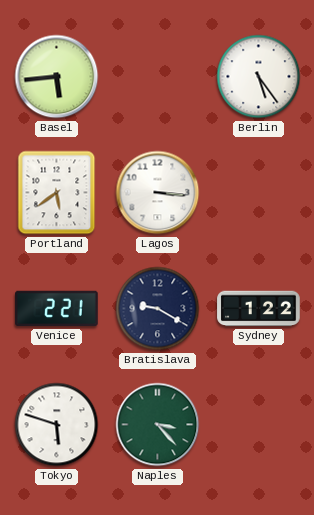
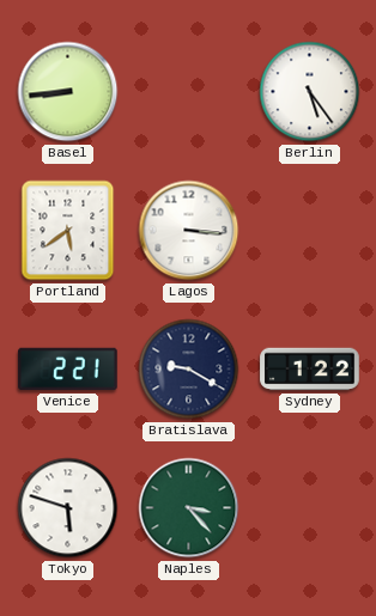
Basel: 5:44 -> 8:44 (68, 92)
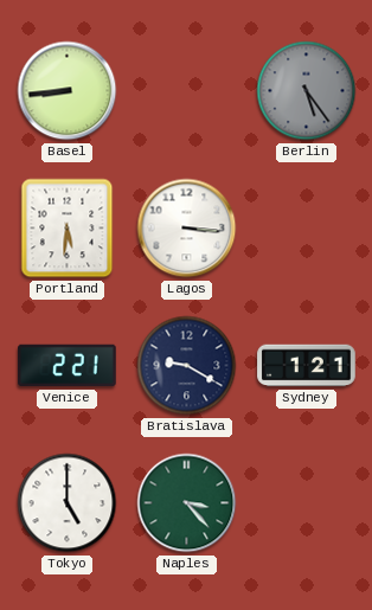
Berlin dial: white -> grey (307, 91)
Portland: 5:39 -> 5:31 (68, 229)
Sydney: 1:22 -> 1:21 (307, 366)
Tokyo: 5:48 -> 5:00 (68, 503)
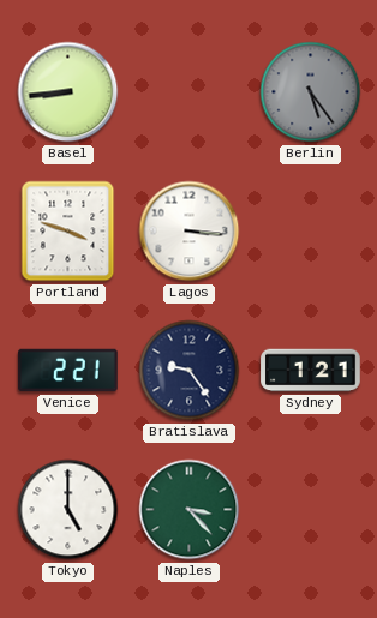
Portland: 5:31 -> 3:48 (68, 232)
Bratislava: 9:20 -> 9:24 (190, 371)
